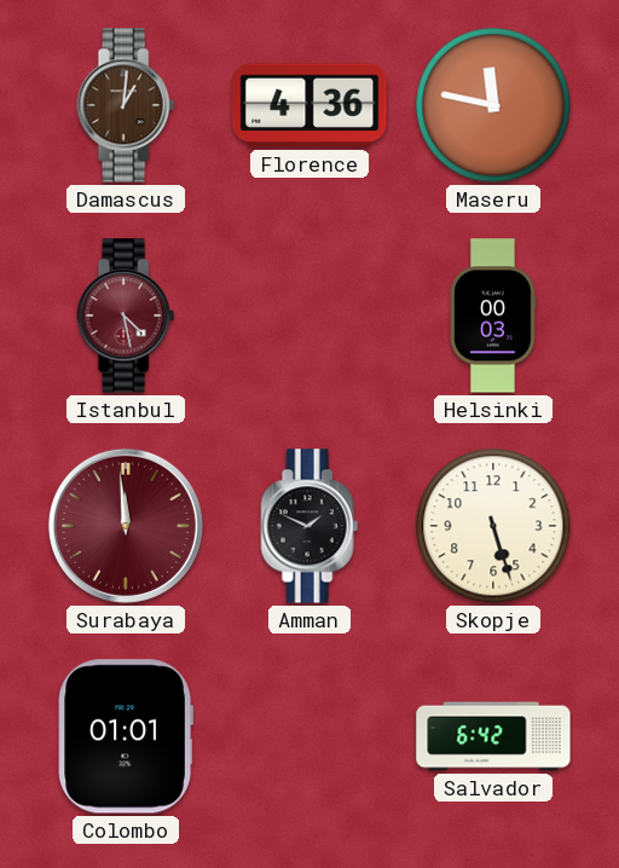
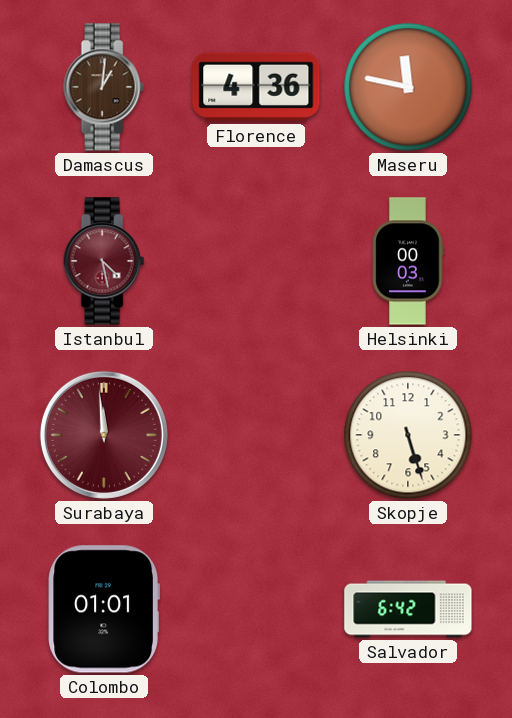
Amman: 1:49 -> none (309, 526)
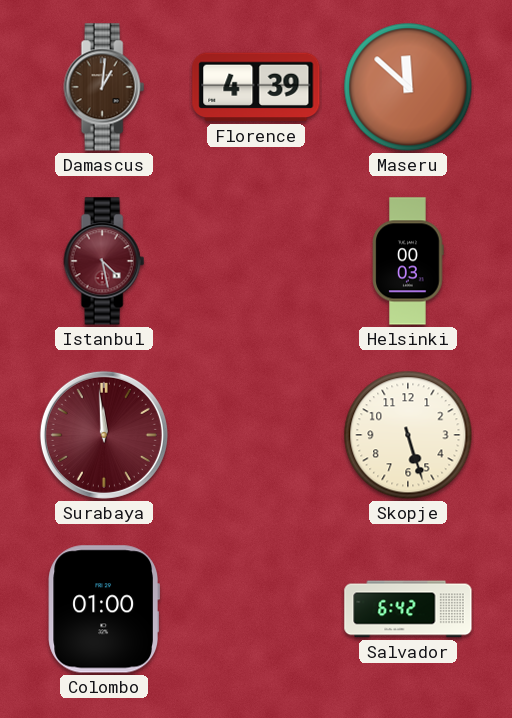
Florence: 4:36 -> 4:39 (256, 87)
Maseru: 11:47 -> 11:52 (408, 87)
Colombo: 01:01 -> 01:00 (103, 609)
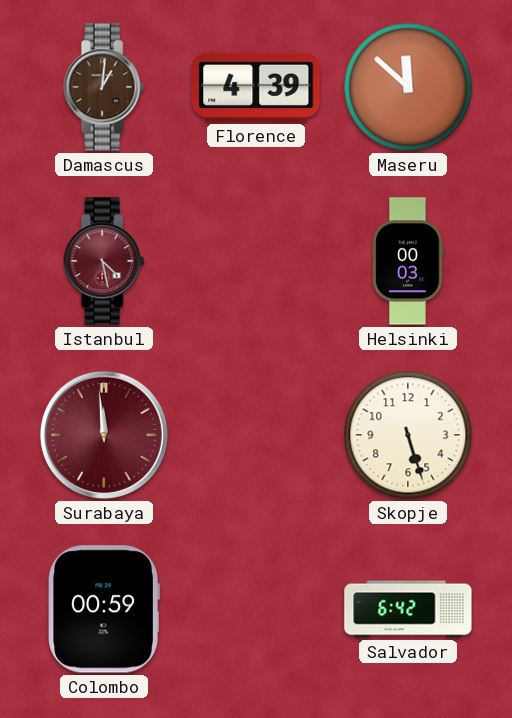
Colombo: 01:00 -> 00:59 (103, 609)
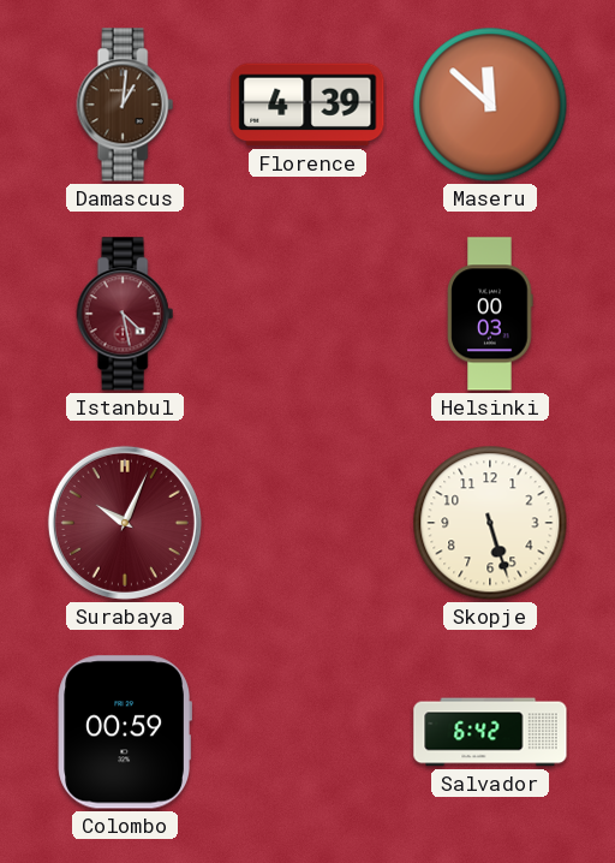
Surabaya: 11:59 -> 10:04 (125, 523)
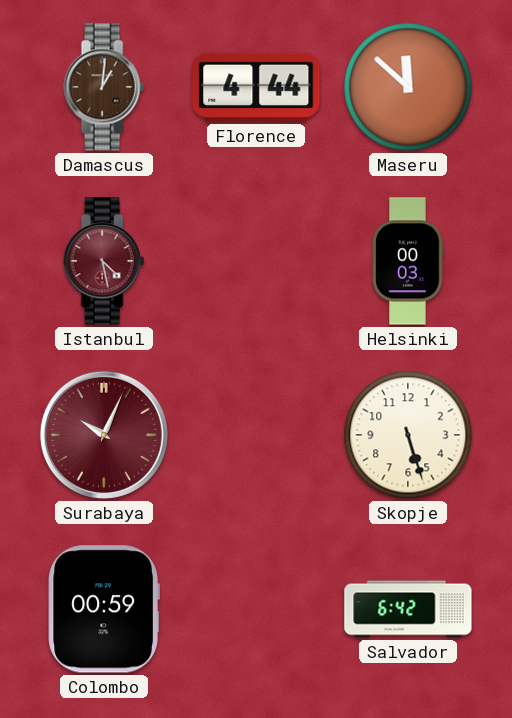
Florence: 4:39 -> 4:44 (256, 87)
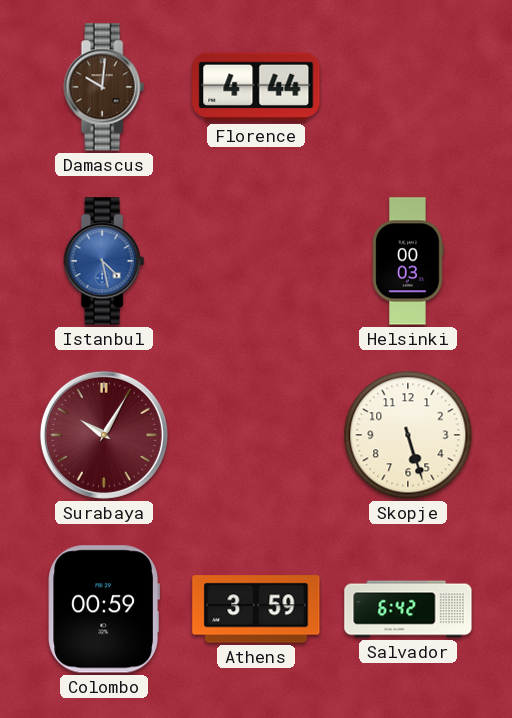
Damascus: 1:01 -> 10:01 (104, 87)
Maseru: 11:52 -> none (408, 87)
Istanbul dial: burgundy -> blue (104, 261)
Surabaya: 10:04 -> 10:05 (104, 435)
Athens: none -> 3:59 (256, 609)
